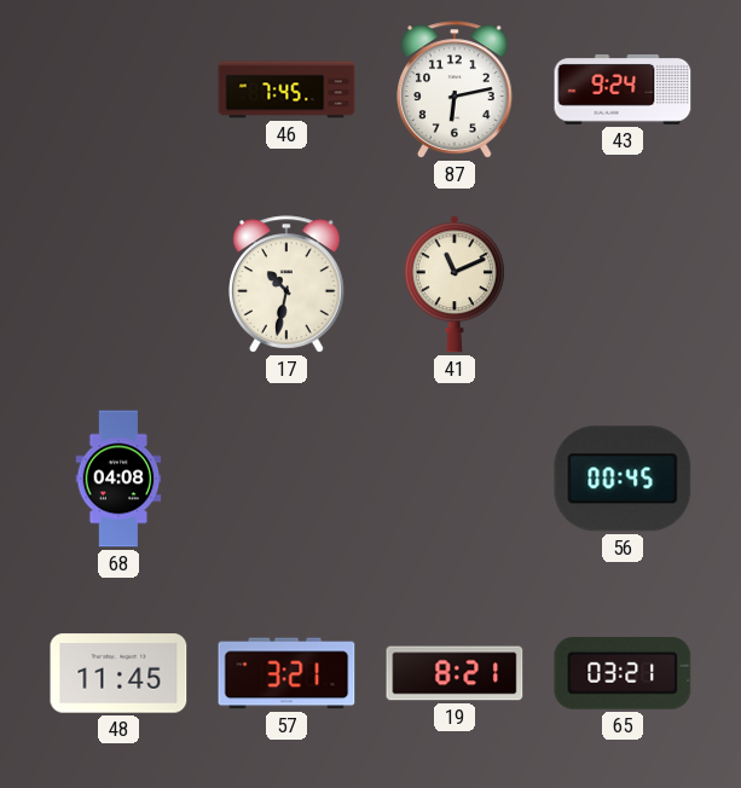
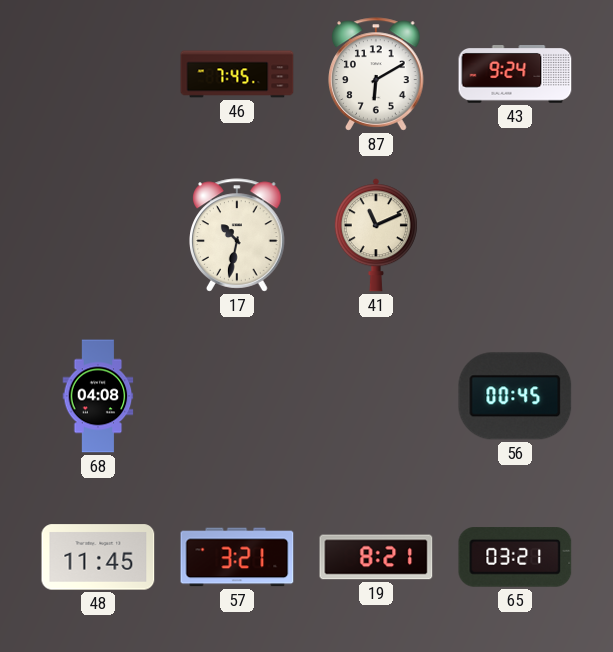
87: 6:13 -> 6:10 (376, 74)
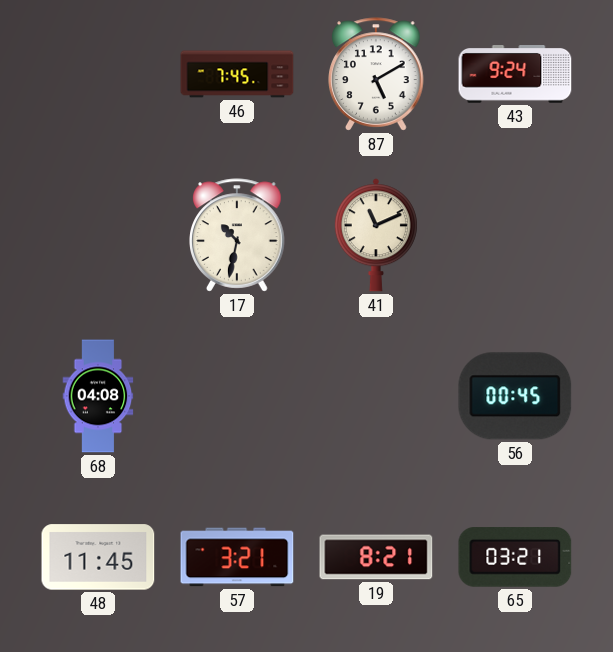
87: 6:10 -> 5:10 (376, 74)
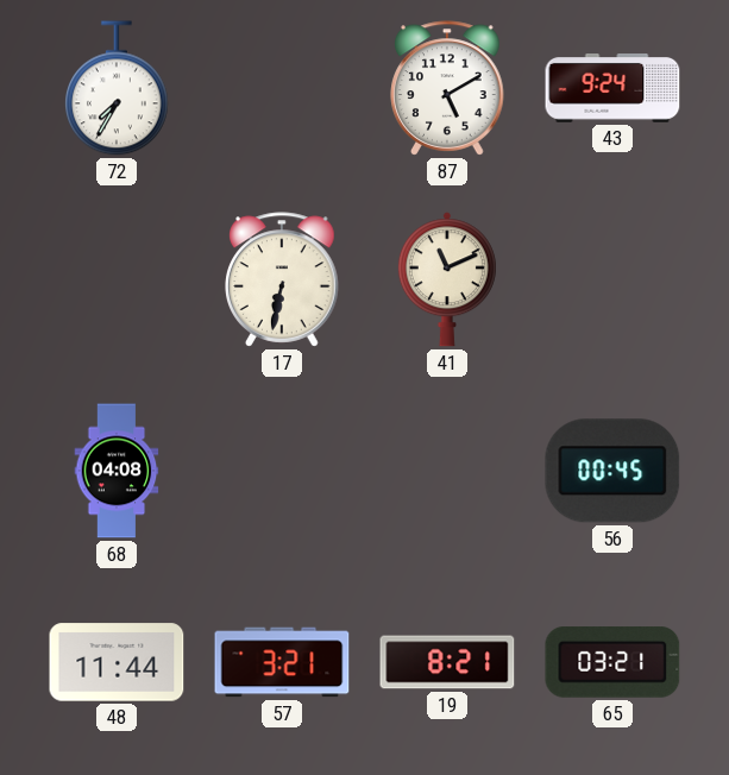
72: none -> 7:35 (118, 88)
46: 7:45 -> none (237, 74)
17: 10:32 -> 6:32 (282, 279)
48: 11:45 -> 11:44 (117, 662)
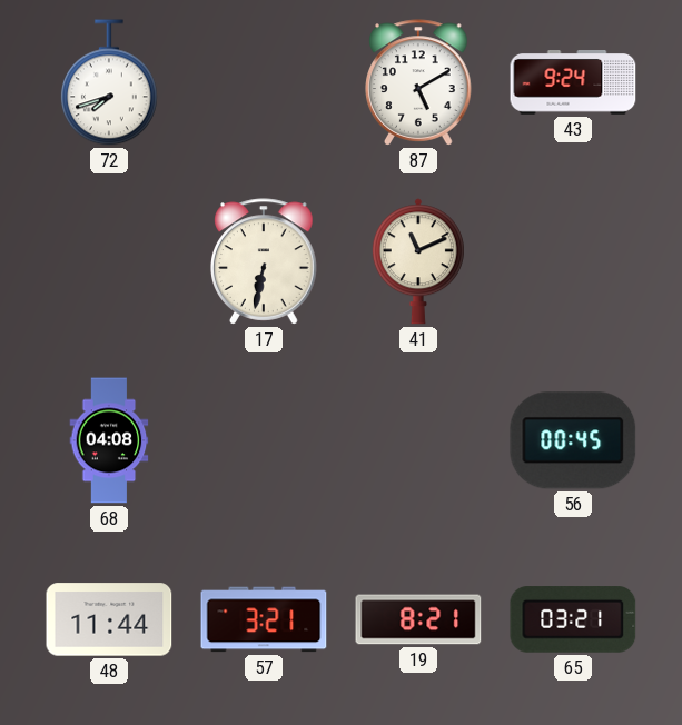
72: 7:35 -> 7:42 (110, 82)
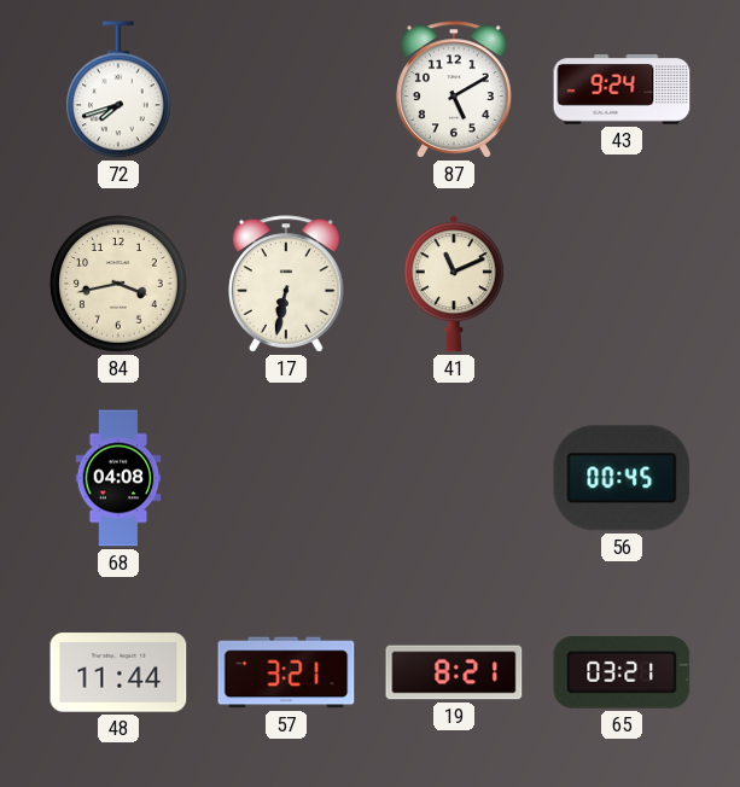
84: none -> 3:43 (118, 284)
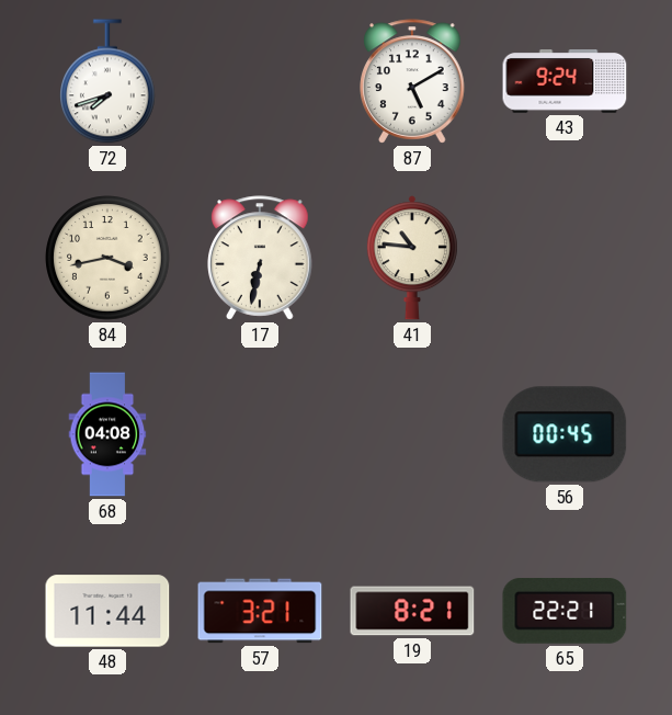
41: 11:11 -> 10:46 (412, 258)
65: 03:21 -> 22:21 (565, 612)
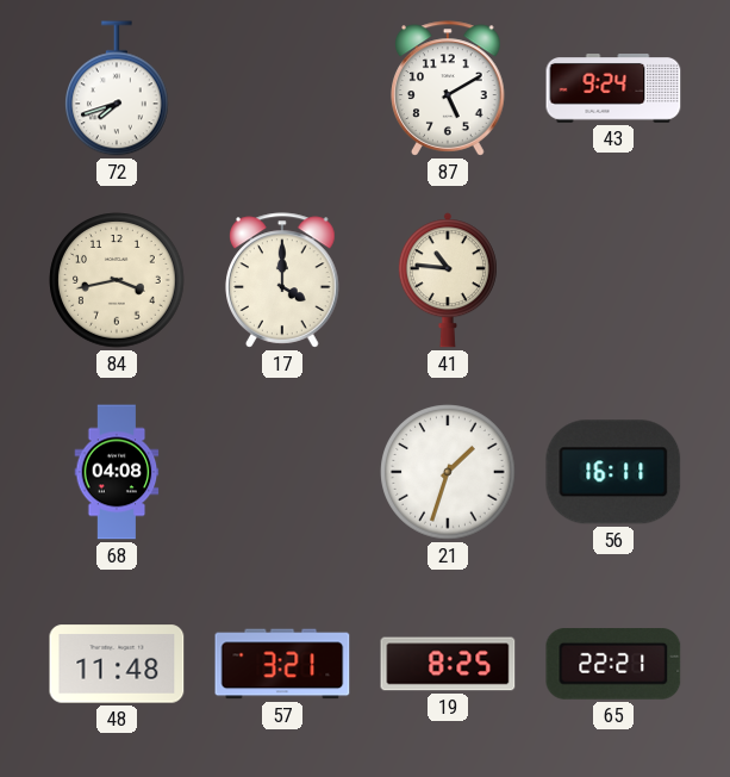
17: 6:32 -> 4:00 (282, 280)
21: none -> 1:33 (448, 472)
56: 00:45 -> 16:11 (613, 472)
48: 11:44 -> 11:48 (117, 664)
19: 8:21 -> 8:25 (448, 664)
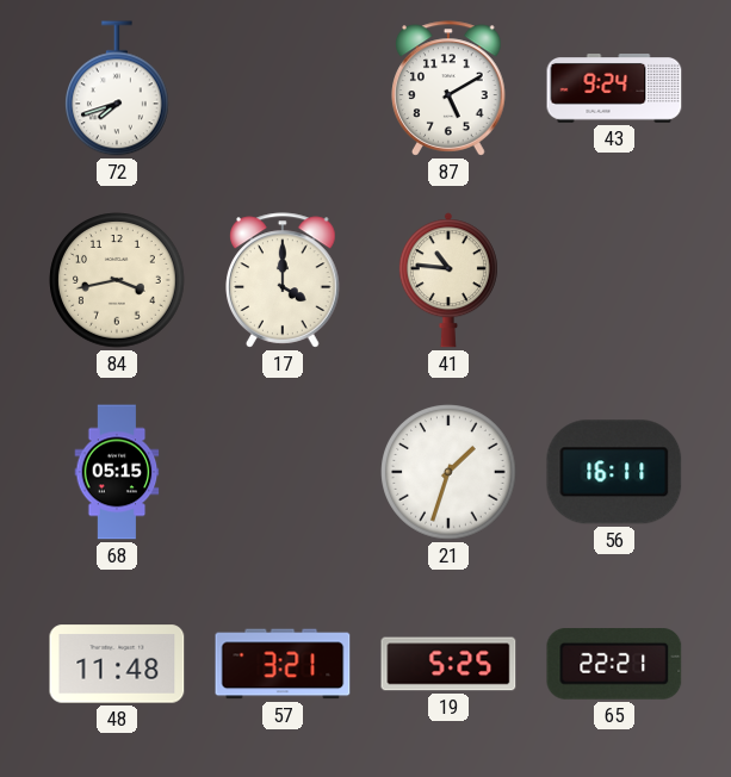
68: 04:08 -> 05:15 (117, 472)
19: 8:25 -> 5:25 (448, 664)
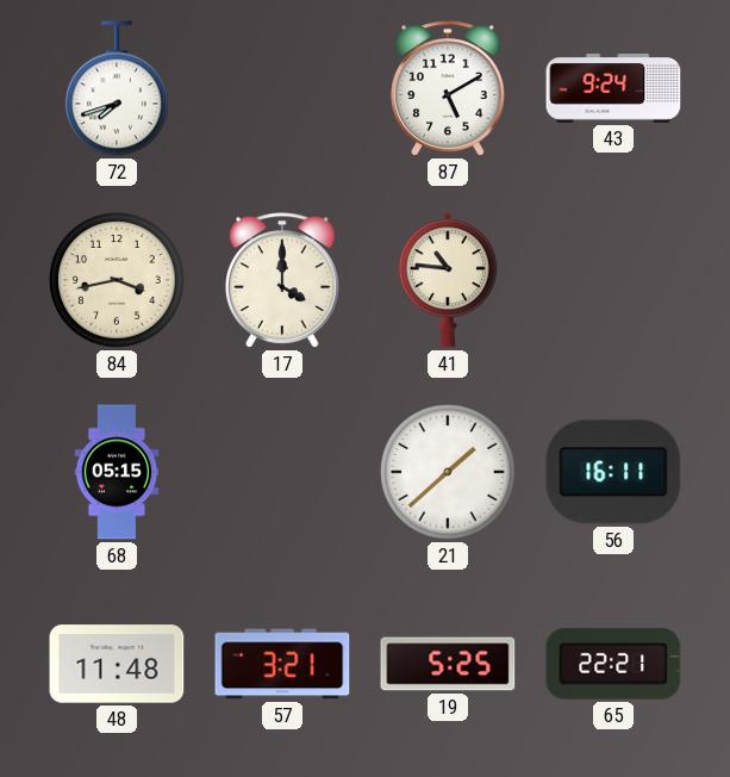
21: 1:33 -> 1:38 (448, 472)
